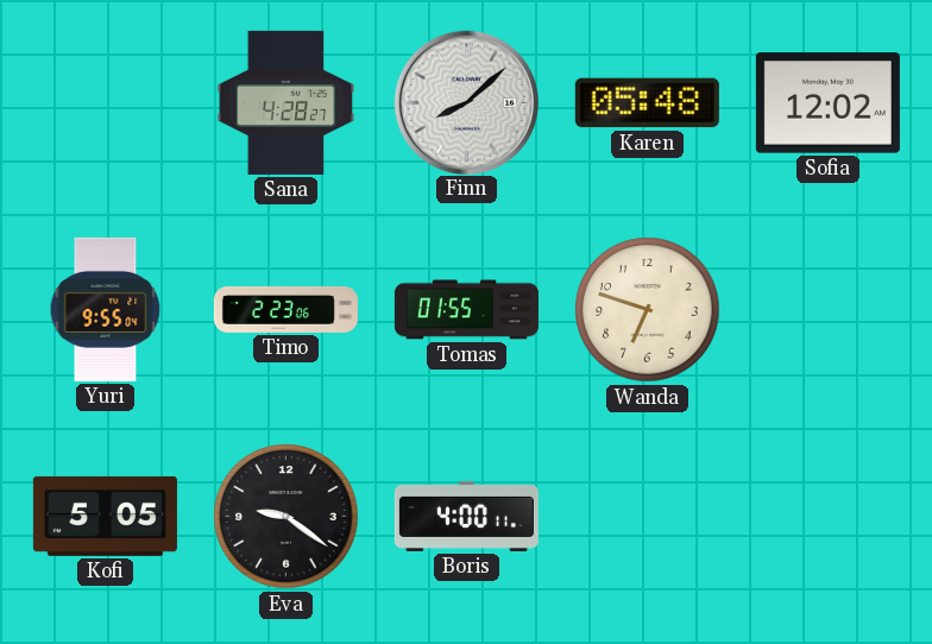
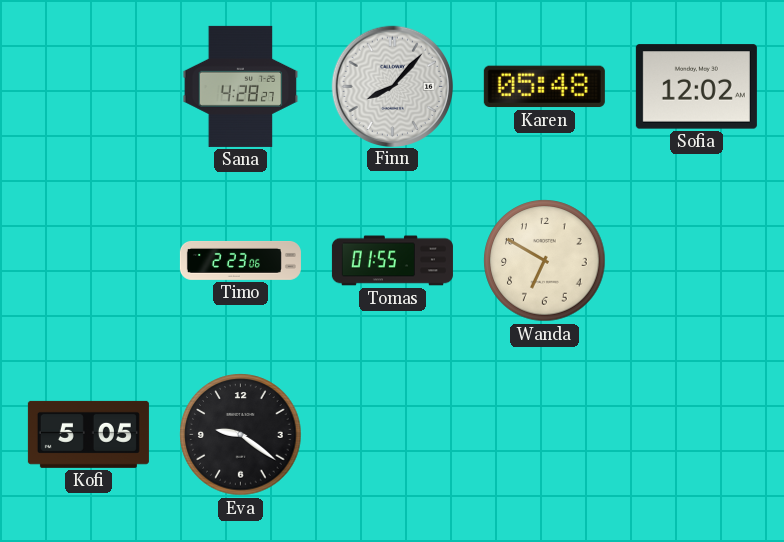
Finn: 8:08 -> 8:07 (392, 86)
Yuri: 9:55 -> none (106, 309)
Wanda: 6:48 -> 6:50 (545, 261)
Boris: 4:00 -> none (466, 516)
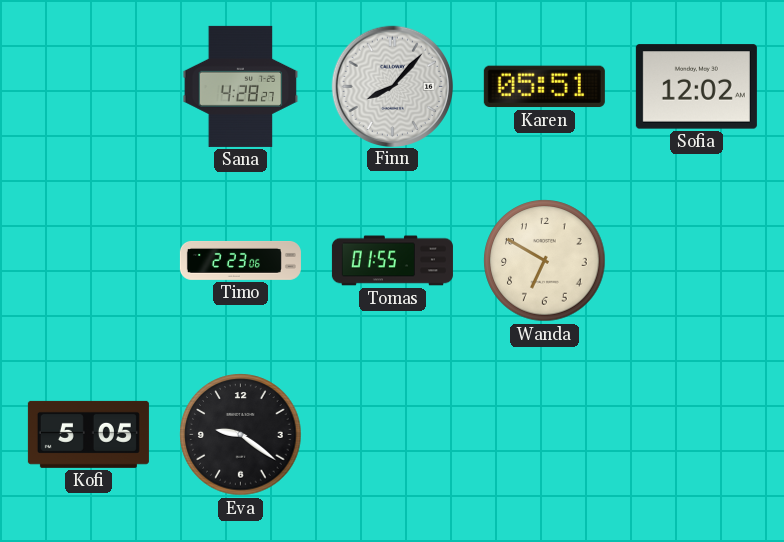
Karen: 05:48 -> 05:51 (544, 87)
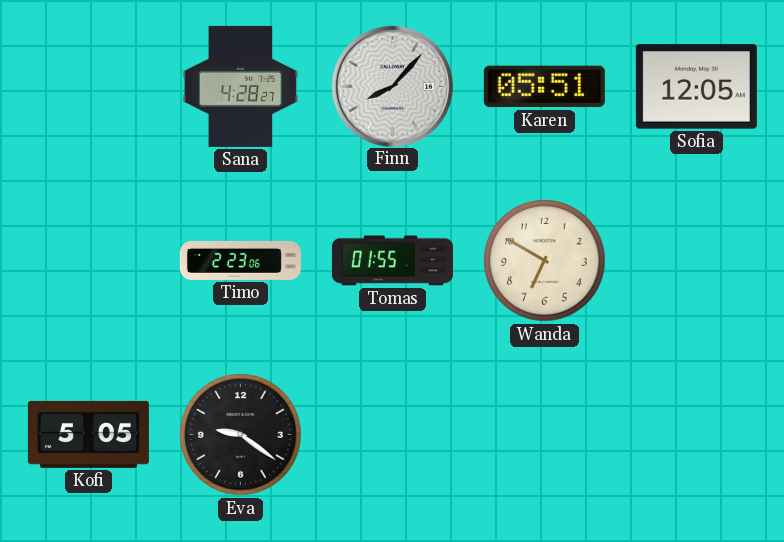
Sofia: 12:02 -> 12:05 (696, 87)
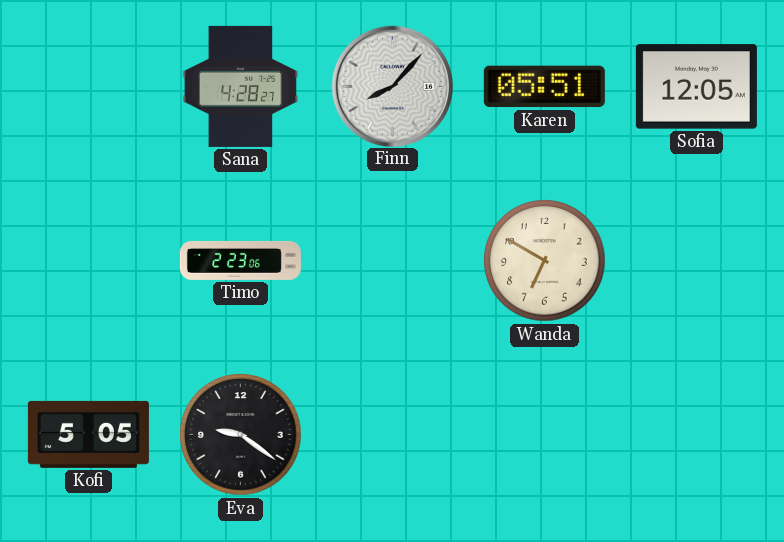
Tomas: 01:55 -> none (392, 261)
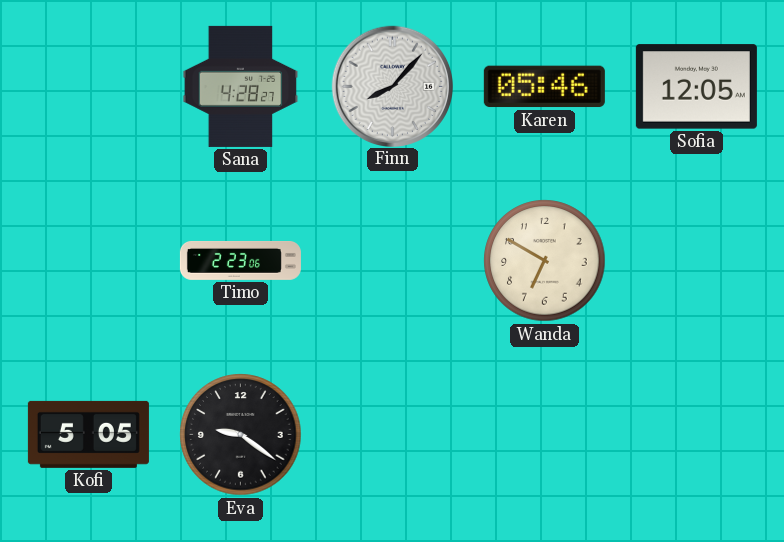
Karen: 05:51 -> 05:46 (544, 87)
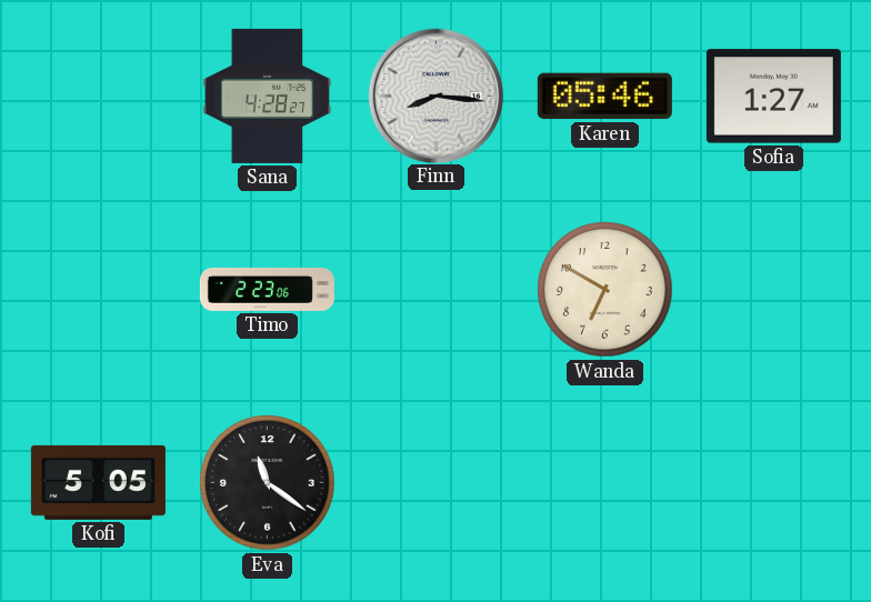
Finn: 8:07 -> 8:16 (436, 96)
Sofia: 12:05 -> 1:27 (773, 97)
Eva: 9:21 -> 11:21 (268, 483)
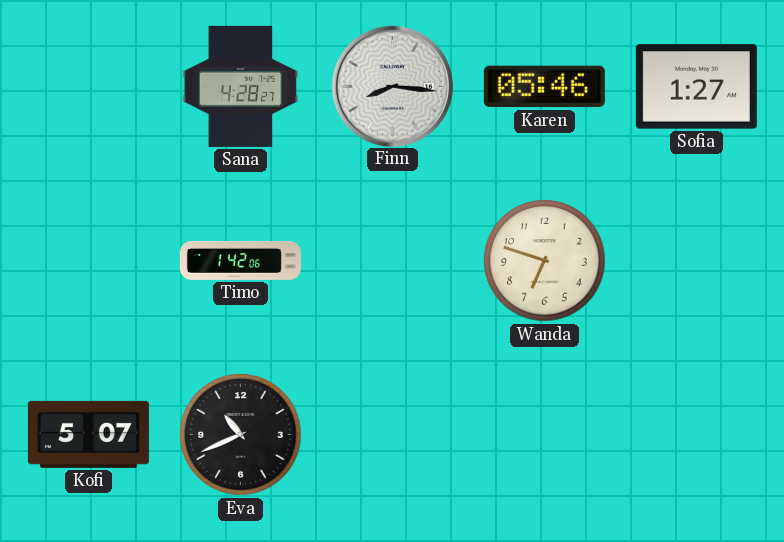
Timo: 2:23 -> 1:42 (240, 260)
Wanda: 6:50 -> 6:48 (545, 261)
Kofi: 5:05 -> 5:07 (88, 434)
Eva: 11:21 -> 10:41 (241, 435)
